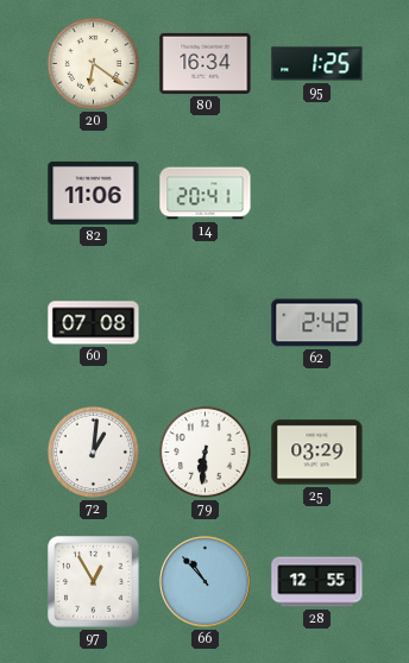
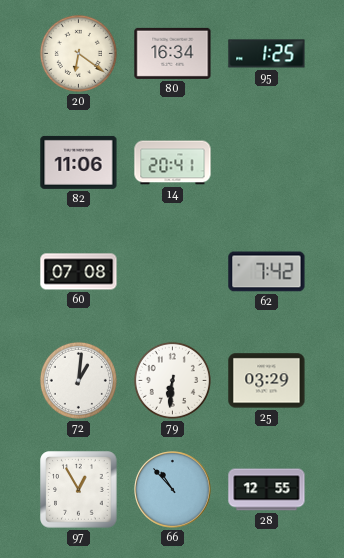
62: 2:42 -> 7:42 (267, 272)
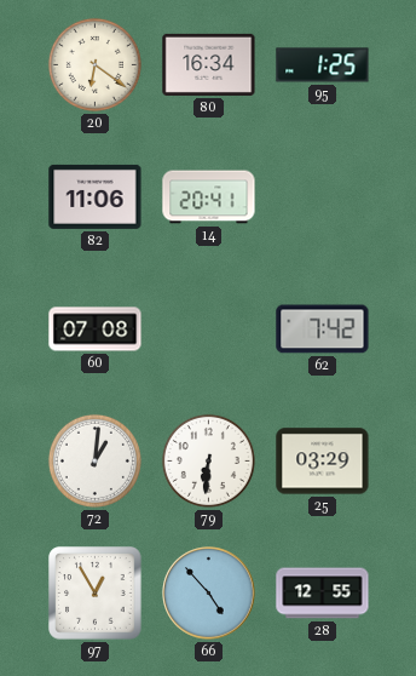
66: 10:53 -> 4:53 (209, 594)
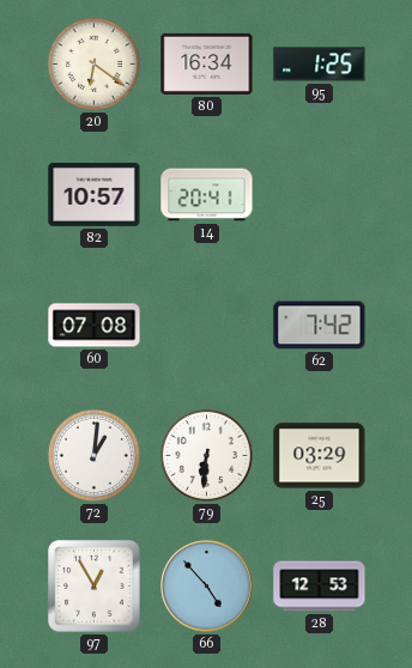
82: 11:06 -> 10:57 (95, 194)
28: 12:55 -> 12:53 (320, 587)
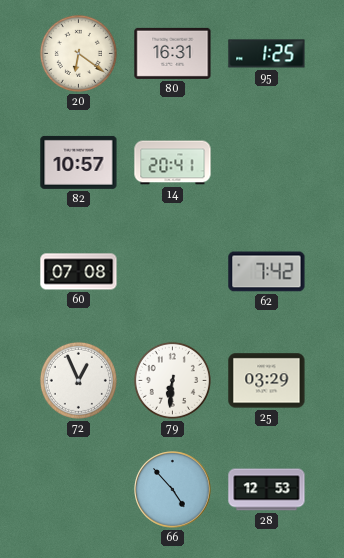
80: 16:34 -> 16:31 (173, 53)
72: 1:01 -> 12:56 (78, 380)
97: 12:55 -> none (95, 587)
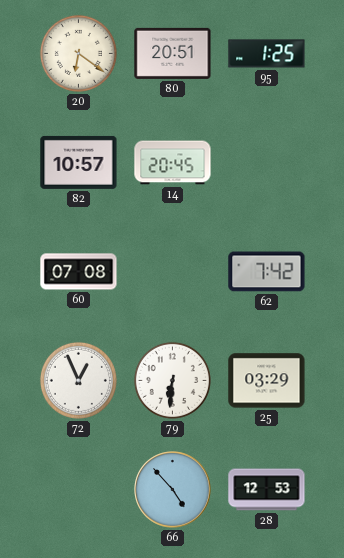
80: 16:31 -> 20:51 (173, 53)
14: 20:41 -> 20:45 (173, 163)
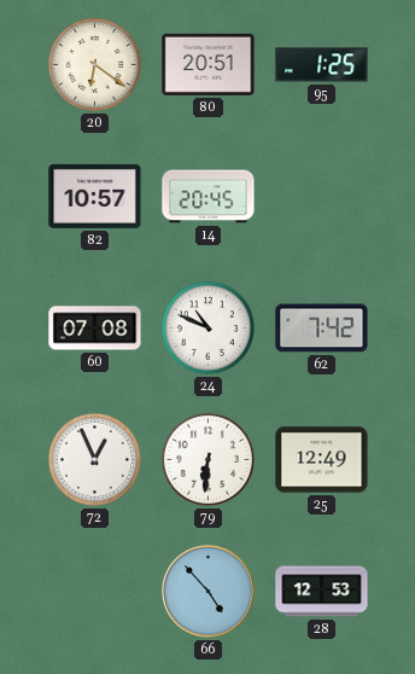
24: none -> 10:49 (207, 327)
25: 03:29 -> 12:49 (322, 460)
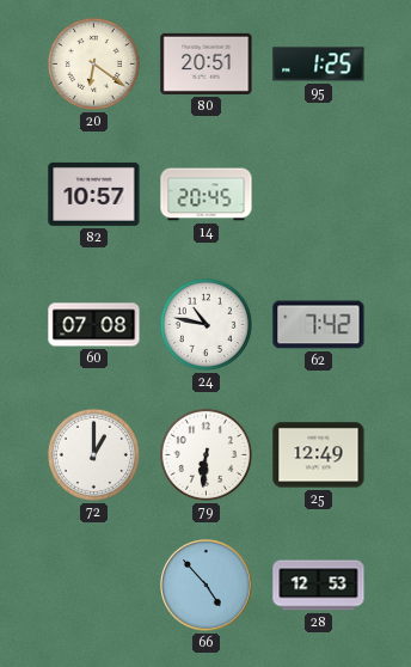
24: 10:49 -> 10:47 (205, 324)
72: 12:56 -> 1:00 (93, 454)
